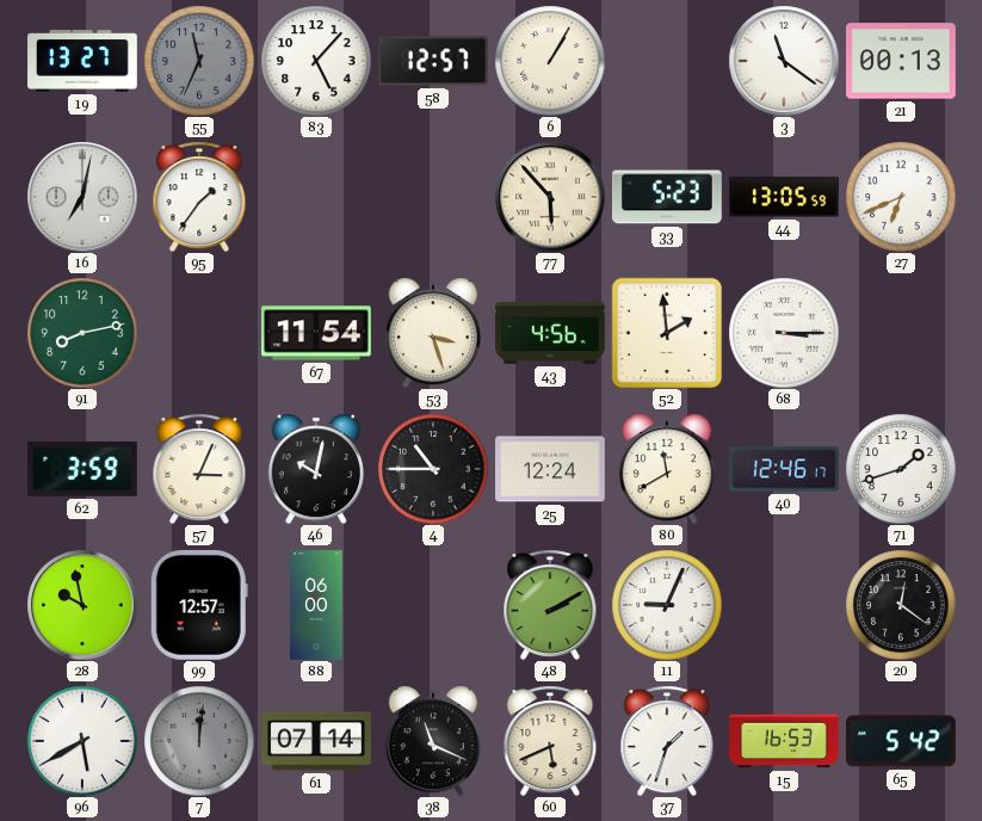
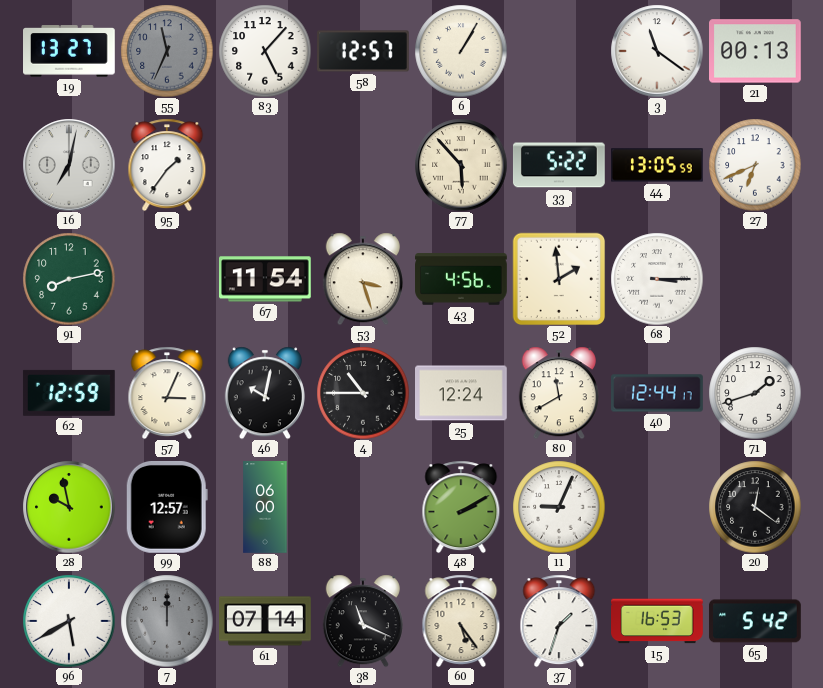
33: 5:23 -> 5:22 (559, 165)
62: 3:59 -> 12:59 (69, 393)
40: 12:46 -> 12:44 (657, 393)
7: 12:01 -> 12:00 (167, 621)
60: 5:41 -> 5:24 (461, 621)
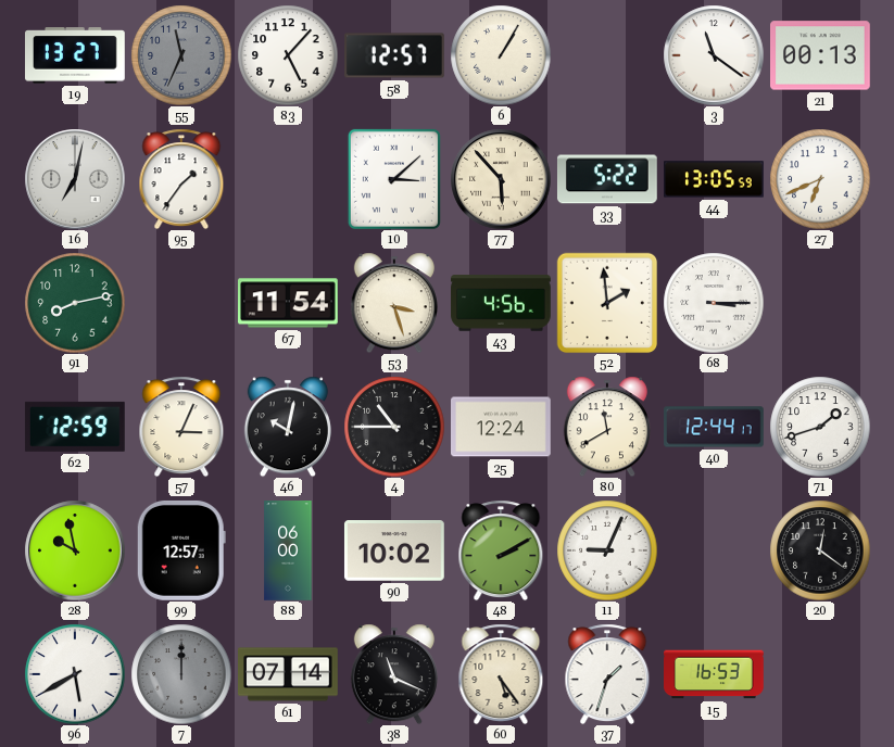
10: none -> 3:08 (394, 179)
90: none -> 10:02 (394, 552)
65: 5:42 -> none (755, 621)
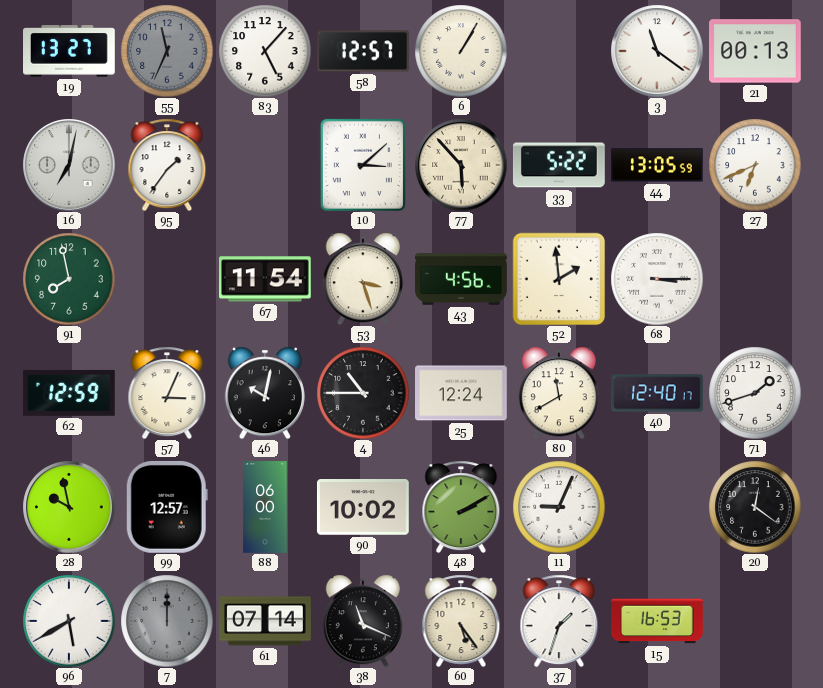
91: 8:13 -> 7:58 (69, 279)
40: 12:44 -> 12:40 (657, 393)
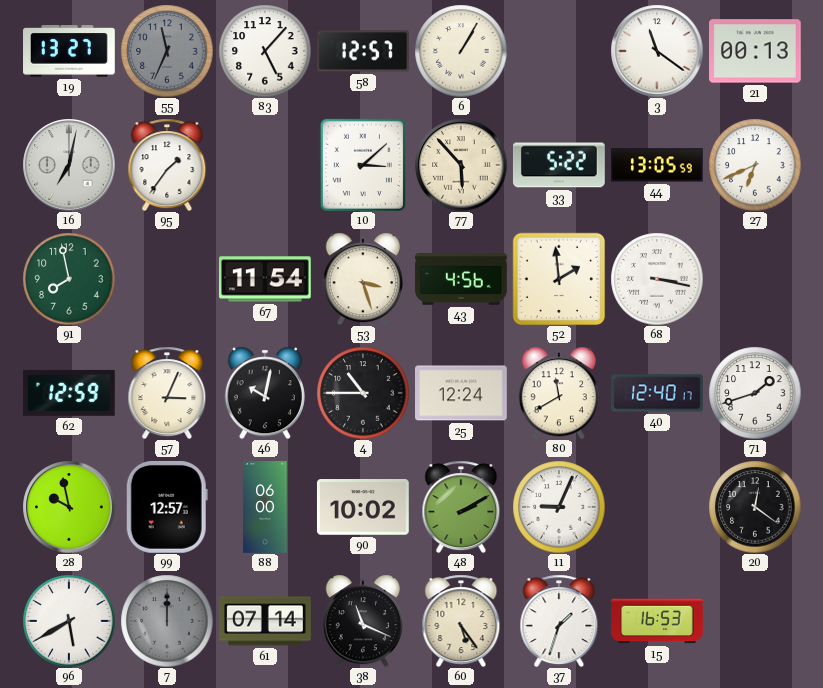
68: 3:15 -> 3:17 (657, 279)
